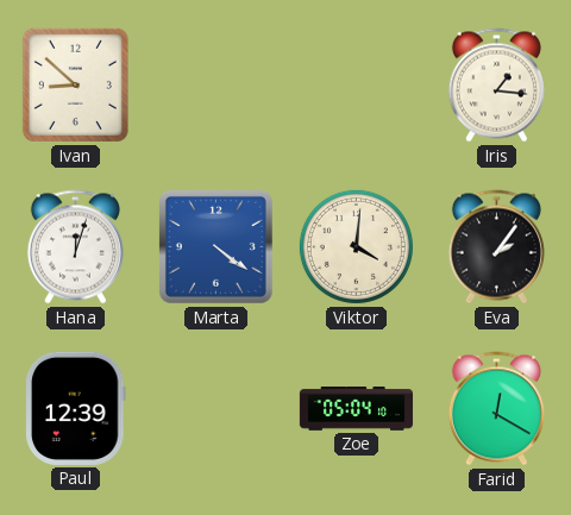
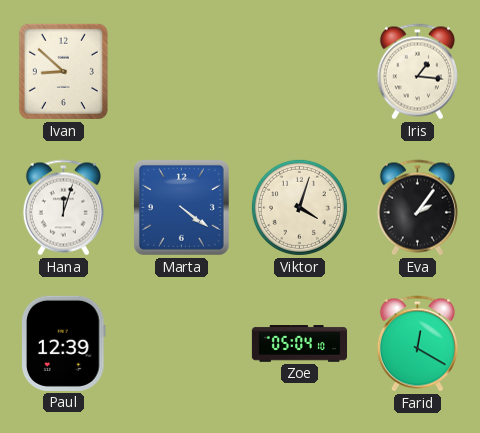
Viktor: 4:01 -> 4:03 (299, 207)
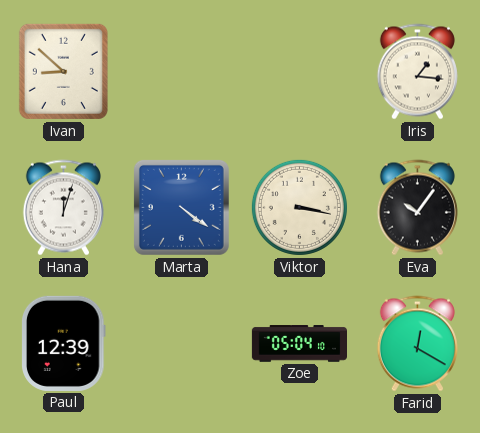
Viktor: 4:03 -> 3:17 (299, 207)
Eva: 2:06 -> 10:06 (417, 208)
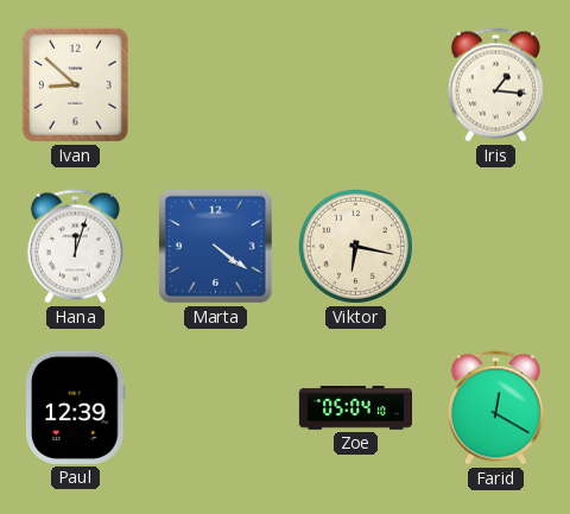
Viktor: 3:17 -> 6:17 (355, 246)
Eva: 10:06 -> none (417, 208)
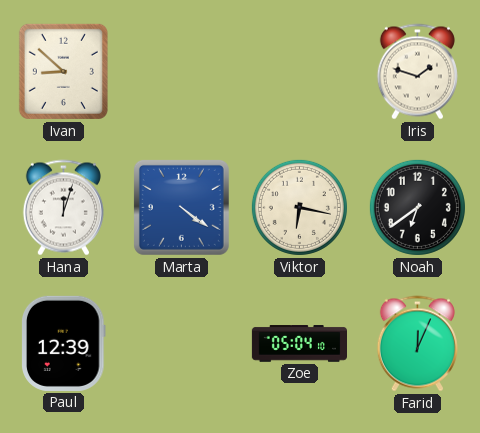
Iris: 1:16 -> 1:48 (417, 72)
Noah: none -> 6:39 (417, 207)
Farid: 12:20 -> 12:04 (417, 344)
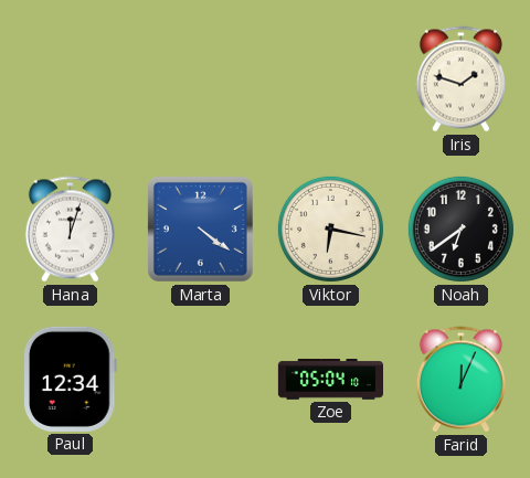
Ivan: 8:52 -> none (63, 71)
Paul: 12:39 -> 12:34 (71, 379)
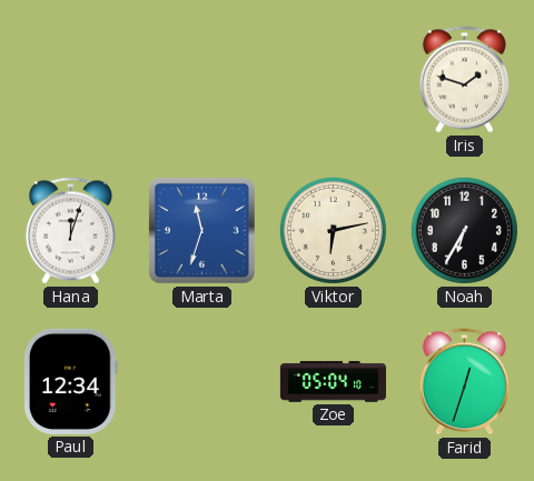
Marta: 4:21 -> 11:33 (201, 230)
Viktor: 6:17 -> 6:13 (333, 230)
Noah: 6:39 -> 6:35 (464, 230)
Farid: 12:04 -> 12:33 (464, 382)
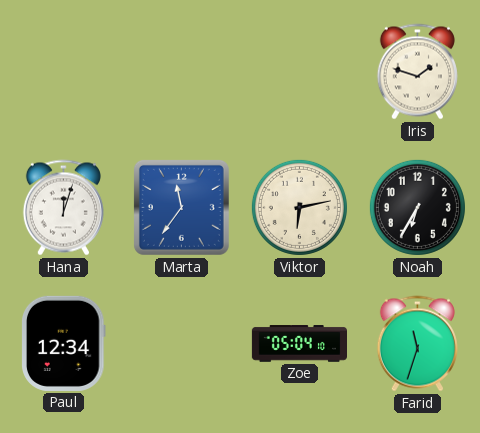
Marta: 11:33 -> 11:36 (181, 207)
Farid: 12:33 -> 11:33 (417, 344)
